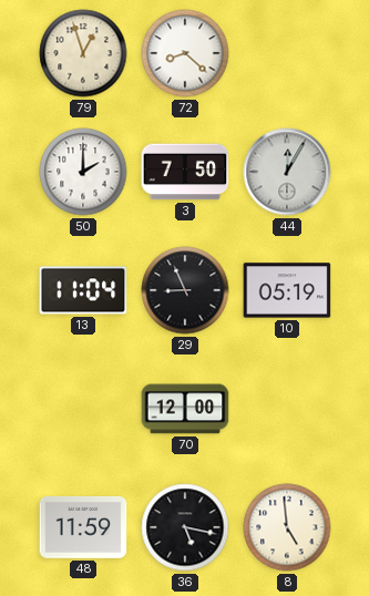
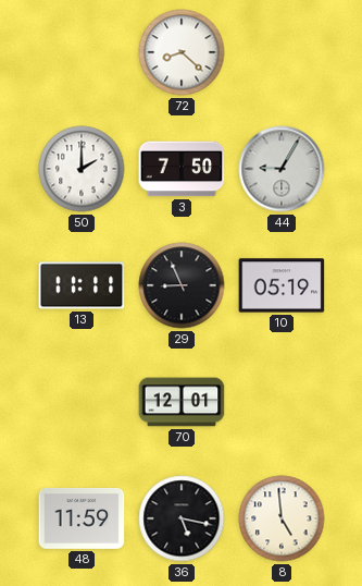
79: 12:57 -> none (83, 53)
44: 12:05 -> 9:05 (282, 169)
13: 11:04 -> 11:11 (82, 285)
70: 12:00 -> 12:01 (182, 402)
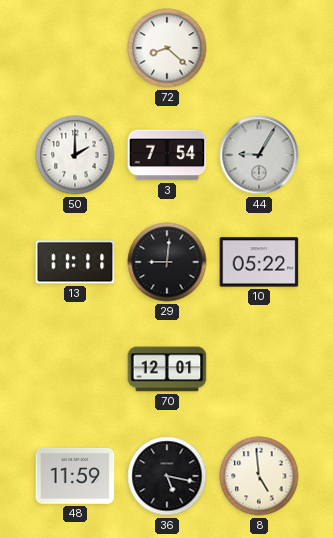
3: 7:50 -> 7:54 (167, 155)
29: 8:56 -> 9:01 (167, 262)
10: 05:19 -> 05:22 (259, 262)
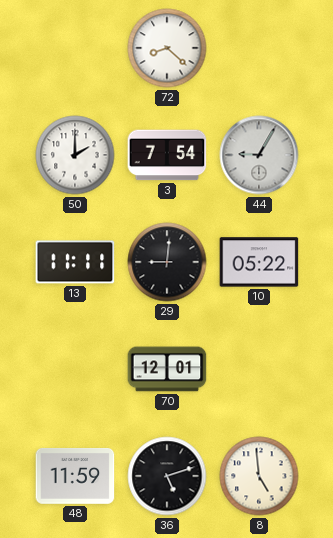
36: 5:17 -> 5:12 (167, 476)
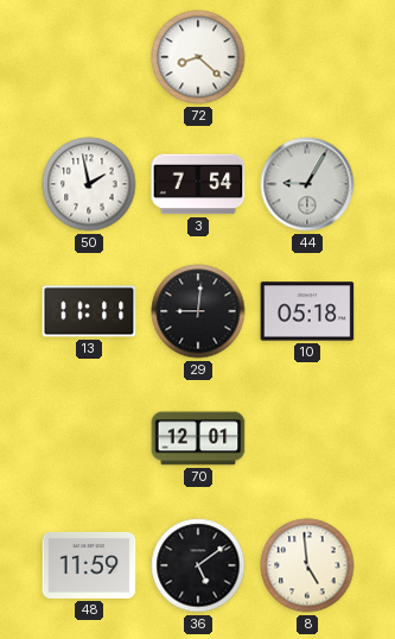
50: 2:00 -> 1:58 (89, 184)
10: 05:22 -> 05:18 (307, 311)
36: 5:12 -> 5:09 (198, 565)
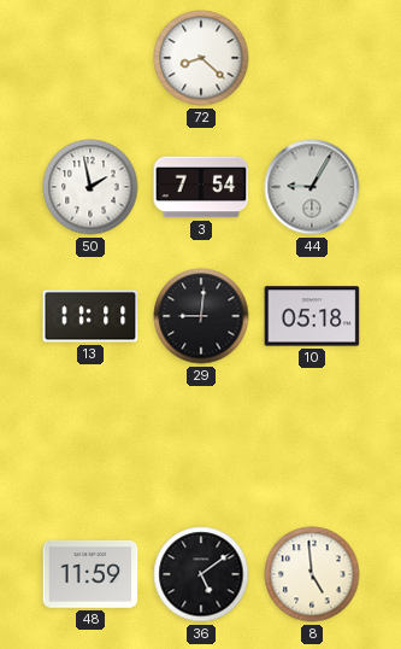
70: 12:01 -> none (198, 438)
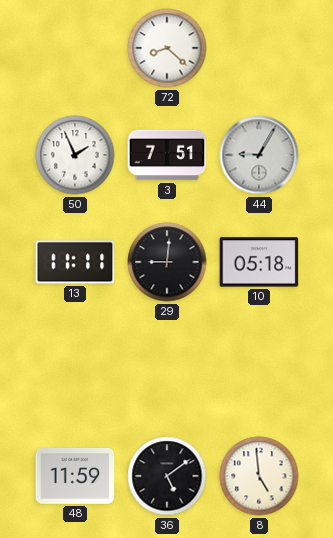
50: 1:58 -> 1:56 (75, 155)
3: 7:54 -> 7:51 (167, 155)
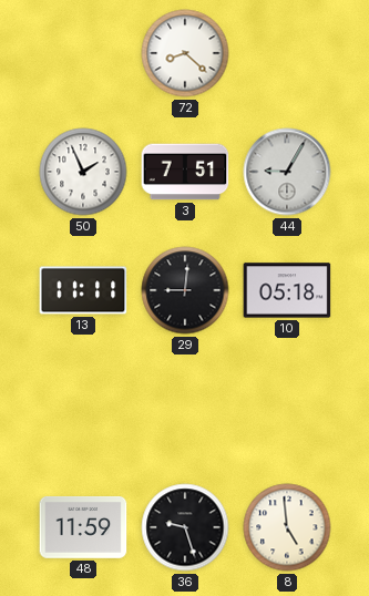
36: 5:09 -> 9:27 (185, 527)
